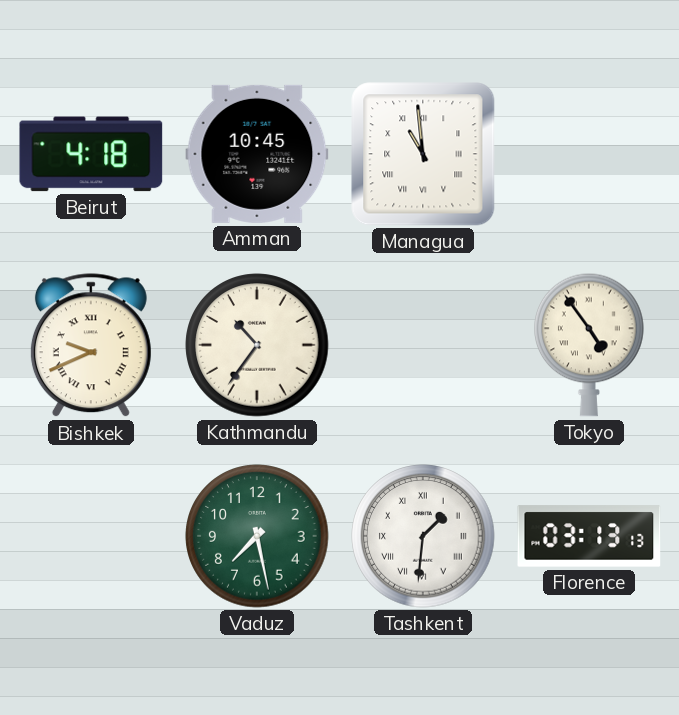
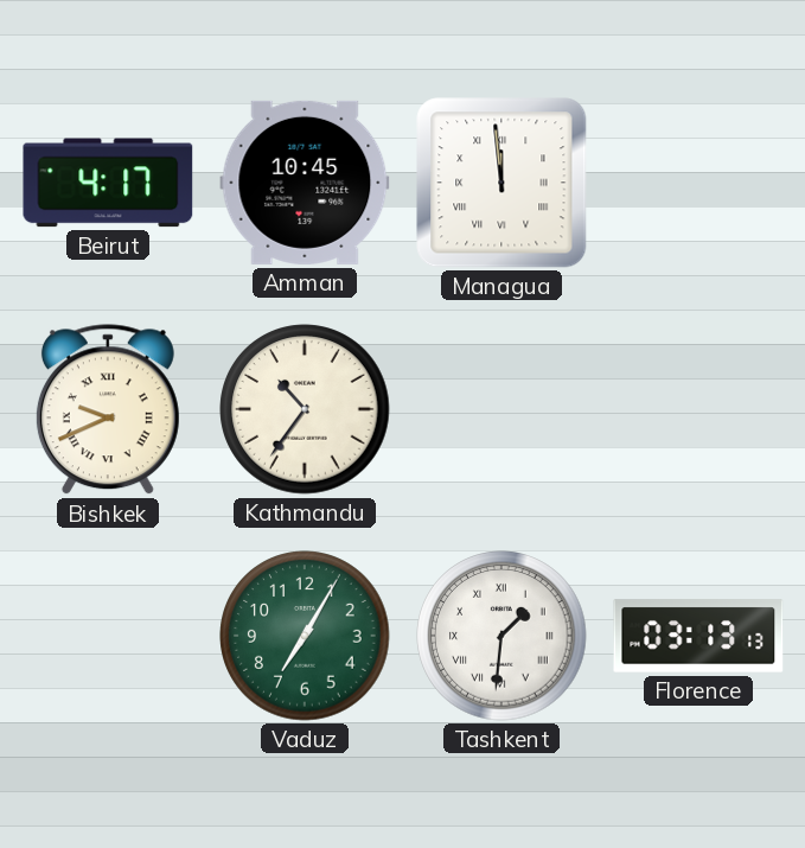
Beirut: 4:18 -> 4:17 (108, 183)
Managua: 10:59 -> 11:59 (501, 183)
Tokyo: 4:54 -> none (590, 345)
Vaduz: 7:28 -> 7:05 (305, 636)
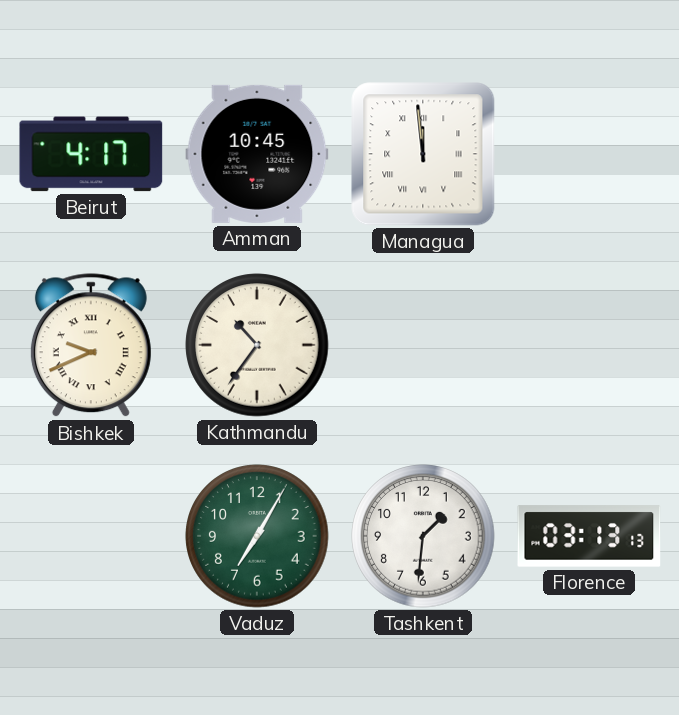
Tashkent numerals: Roman -> Arabic (423, 536)
